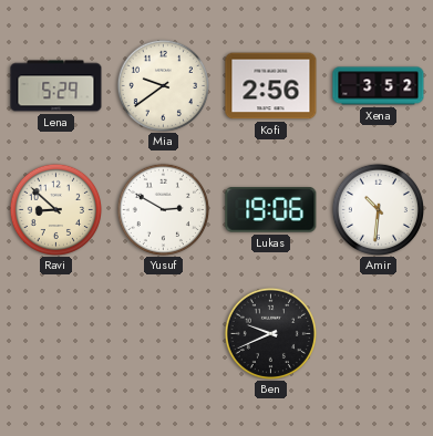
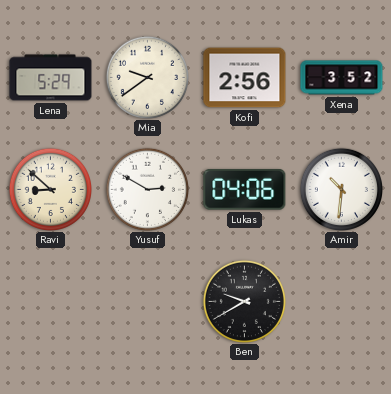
Lukas: 19:06 -> 04:06 (245, 190)
Ben: 9:41 -> 9:40 (244, 301)
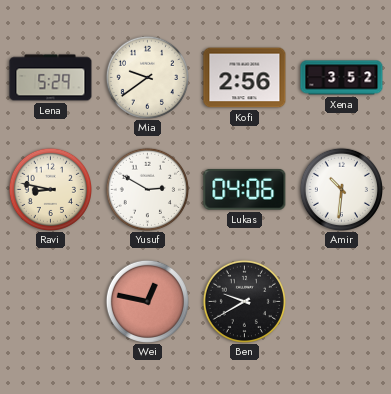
Ravi: 8:52 -> 8:47 (50, 189)
Wei: none -> 12:47 (147, 301)
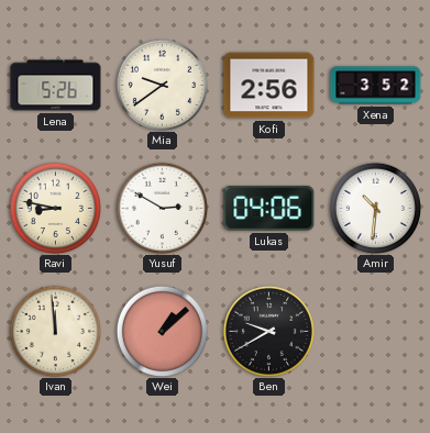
Lena: 5:29 -> 5:26 (56, 86)
Ivan: none -> 11:59 (55, 331)
Wei: 12:47 -> 1:08 (162, 331)
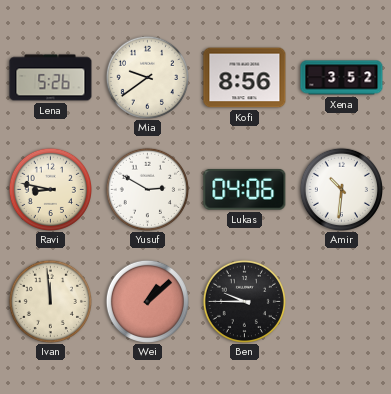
Kofi: 2:56 -> 8:56 (245, 78)
Ben: 9:40 -> 9:45 (244, 301)
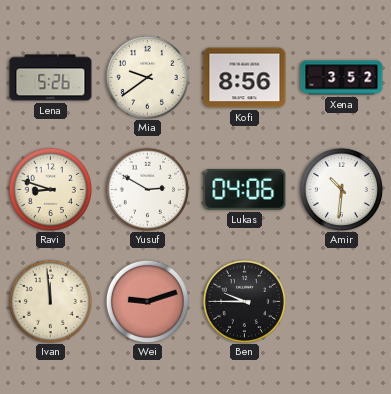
Ravi: 8:47 -> 8:48 (50, 189)
Wei: 1:08 -> 9:12 (147, 301)
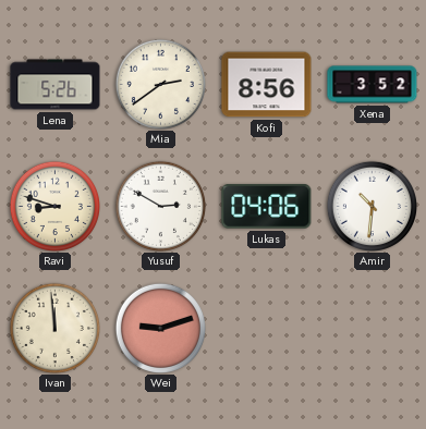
Mia: 9:39 -> 2:39 (160, 84)
Ben: 9:45 -> none (244, 301)
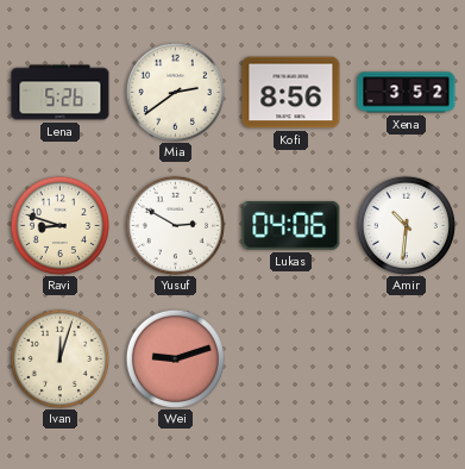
Ivan: 11:59 -> 12:03 (59, 358)
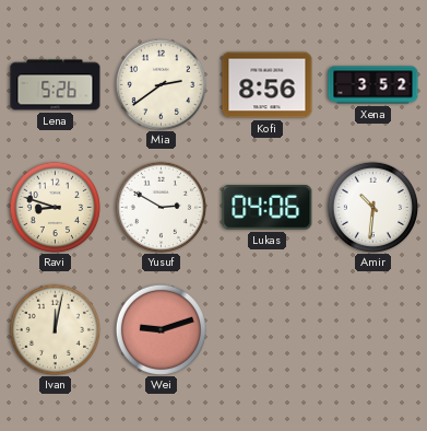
Ivan: 12:03 -> 12:02 (55, 329)
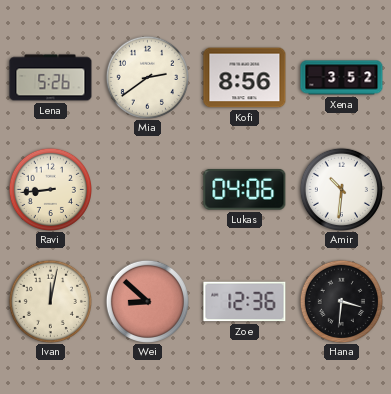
Ravi: 8:48 -> 8:44 (50, 189)
Yusuf: 2:50 -> none (161, 207)
Wei: 9:12 -> 8:52 (147, 301)
Zoe: none -> 12:36 (245, 302)
Hana: none -> 3:31 (341, 301)
